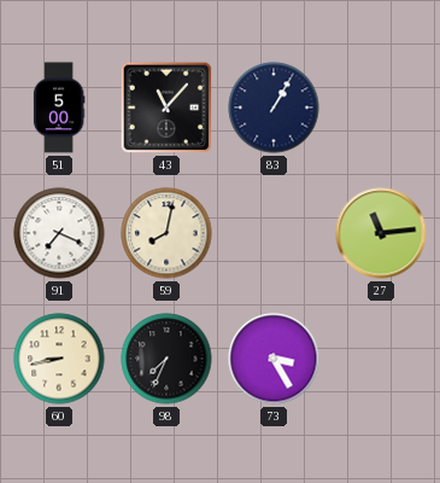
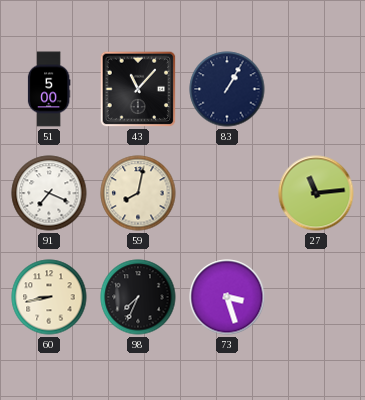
73: 3:25 -> 3:27 (227, 297)
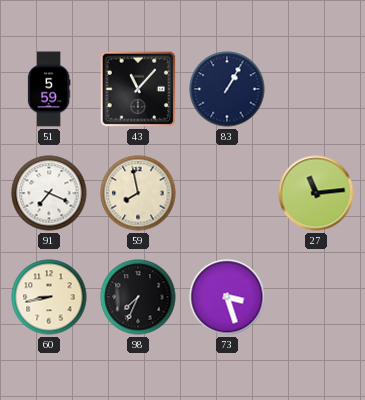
51: 5:00 -> 5:59 (49, 89)
59: 8:02 -> 7:58 (138, 193)
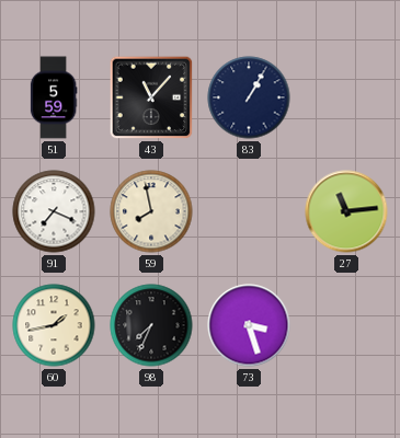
60: 8:43 -> 1:43 (54, 325)
